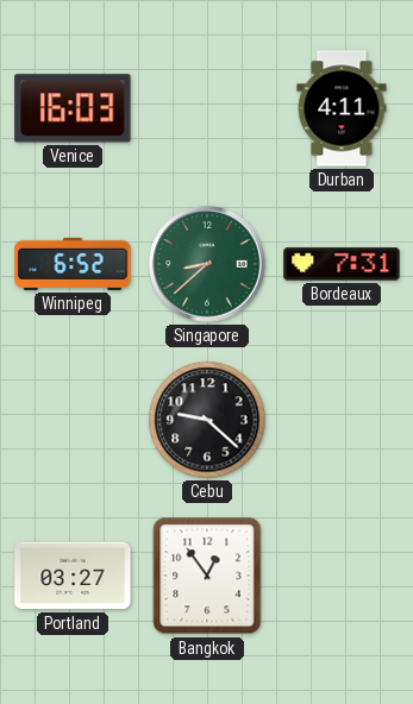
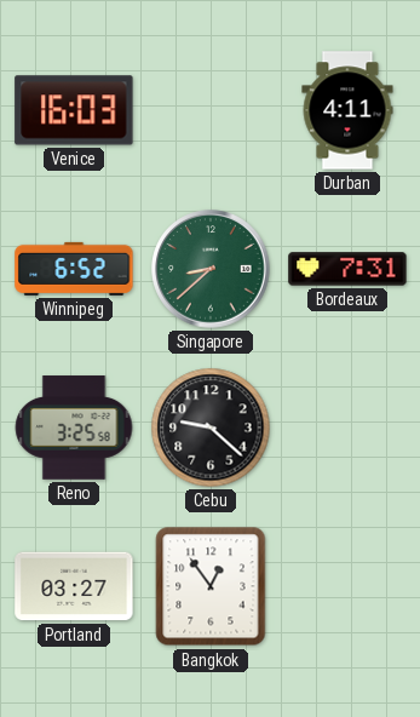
Reno: none -> 3:25 (74, 428)
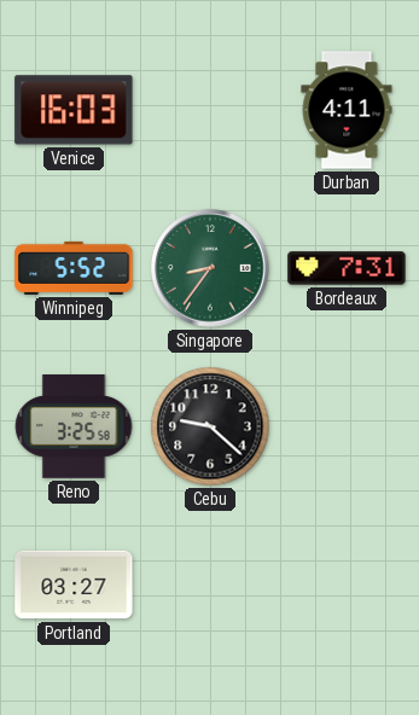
Winnipeg: 6:52 -> 5:52 (74, 268)
Singapore: 8:38 -> 8:36 (210, 268)
Bangkok: 12:54 -> none (211, 586)
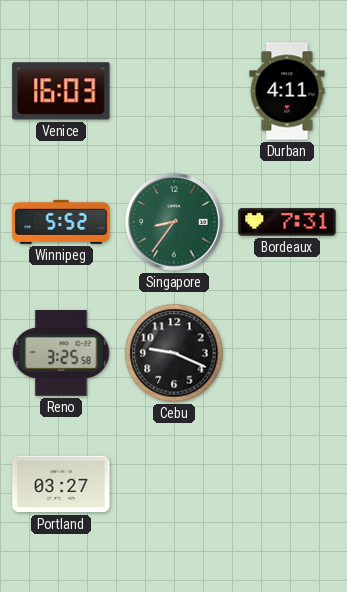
Cebu: 9:22 -> 9:19 (174, 353)
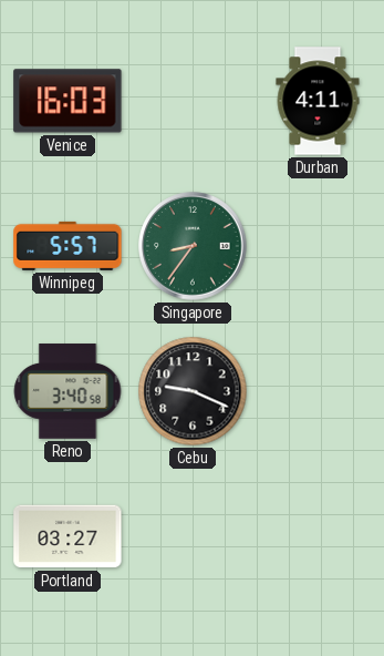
Winnipeg: 5:52 -> 5:57 (68, 246)
Bordeaux: 7:31 -> none (287, 222)
Reno: 3:25 -> 3:40 (68, 391)
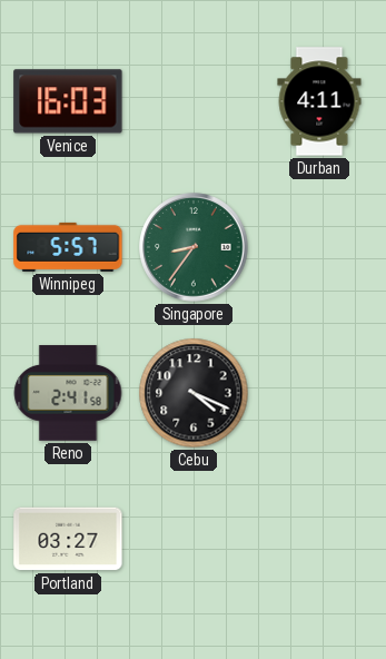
Reno: 3:40 -> 2:41 (68, 393)
Cebu: 9:19 -> 4:19 (194, 393)
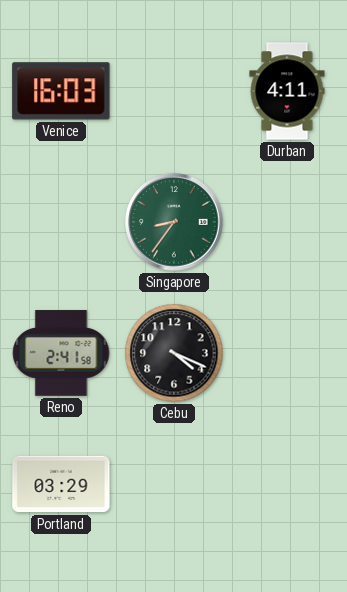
Winnipeg: 5:57 -> none (68, 247)
Portland: 03:27 -> 03:29 (61, 484)
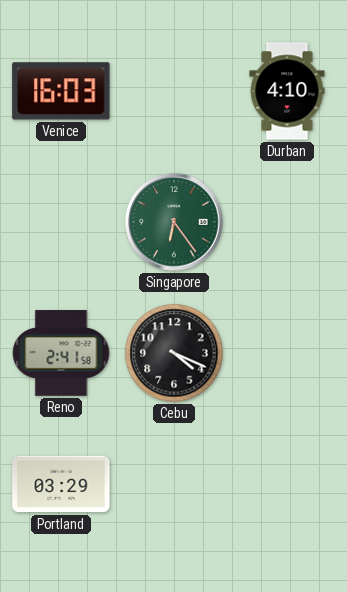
Durban: 4:11 -> 4:10 (287, 91)
Singapore: 8:36 -> 6:24 (174, 222)
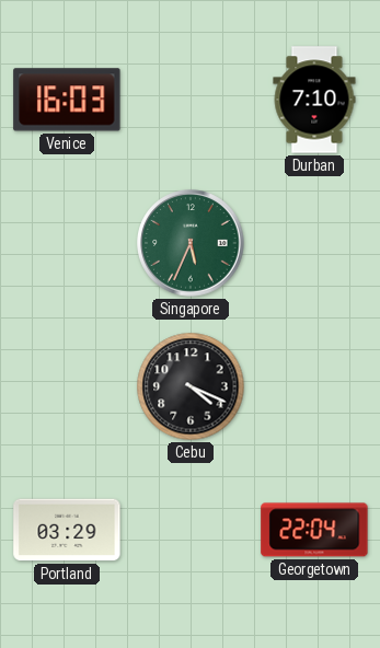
Durban: 4:10 -> 7:10 (314, 100)
Singapore: 6:24 -> 5:34 (191, 243)
Reno: 2:41 -> none (61, 353)
Georgetown: none -> 22:04 (314, 530)
